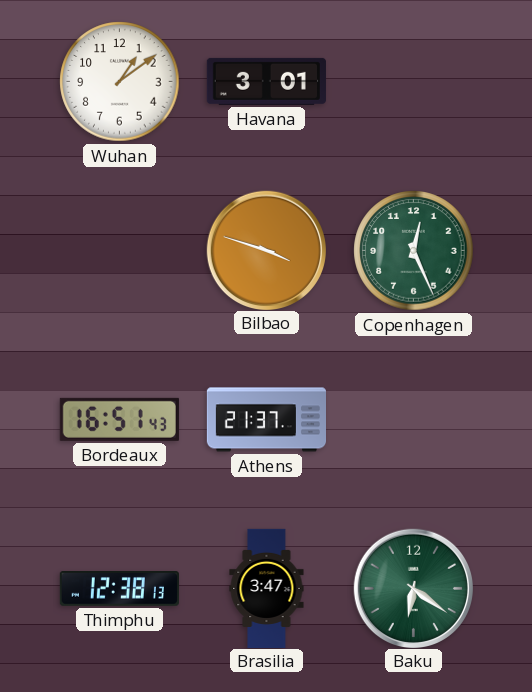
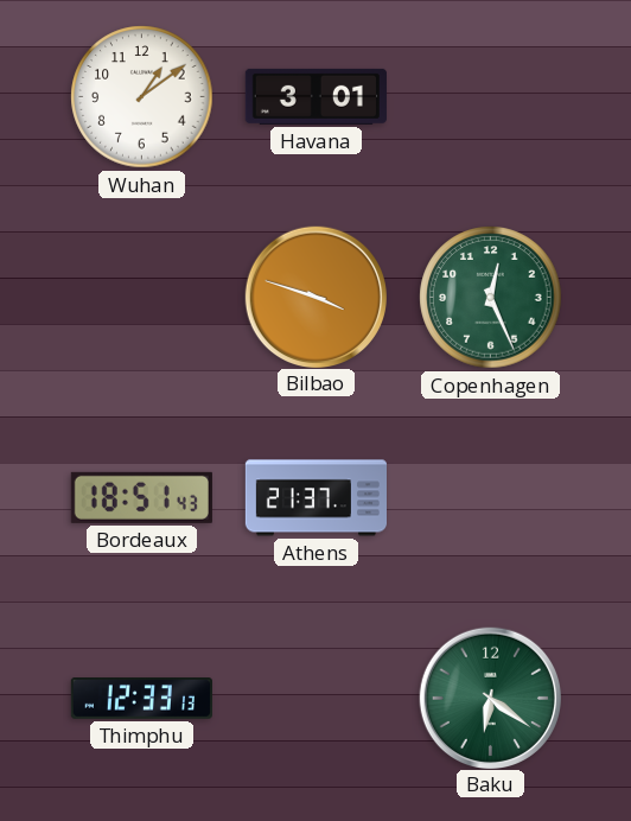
Bordeaux: 16:51 -> 18:51 (141, 497)
Thimphu: 12:38 -> 12:33 (141, 699)
Brasilia: 3:47 -> none (267, 588)
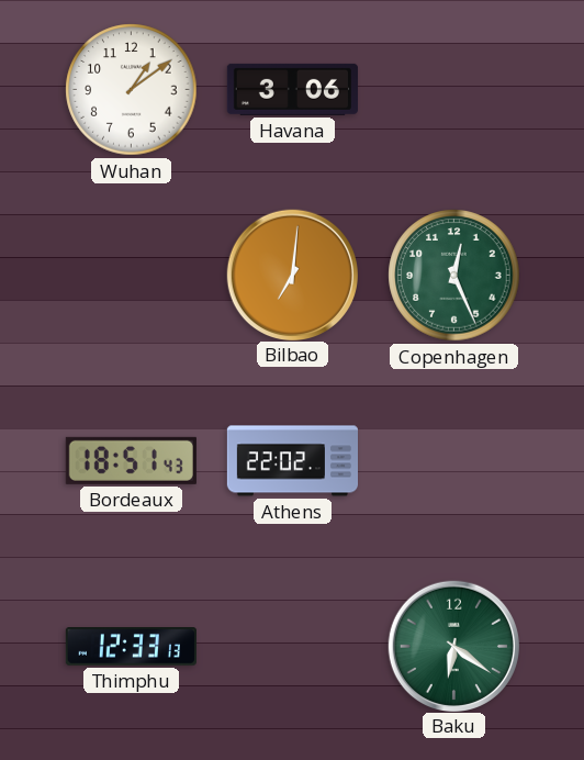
Havana: 3:01 -> 3:06 (292, 89)
Bilbao: 3:48 -> 7:01 (292, 275)
Athens: 21:37 -> 22:02 (292, 461)
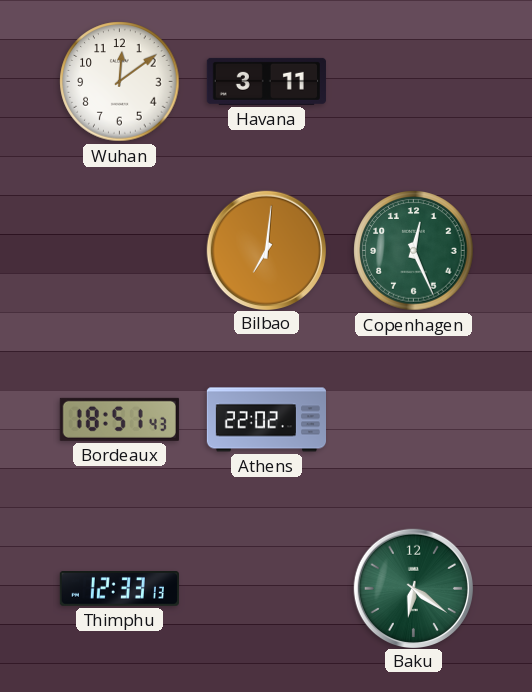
Wuhan: 1:09 -> 12:09 (120, 82)
Havana: 3:06 -> 3:11 (266, 81)
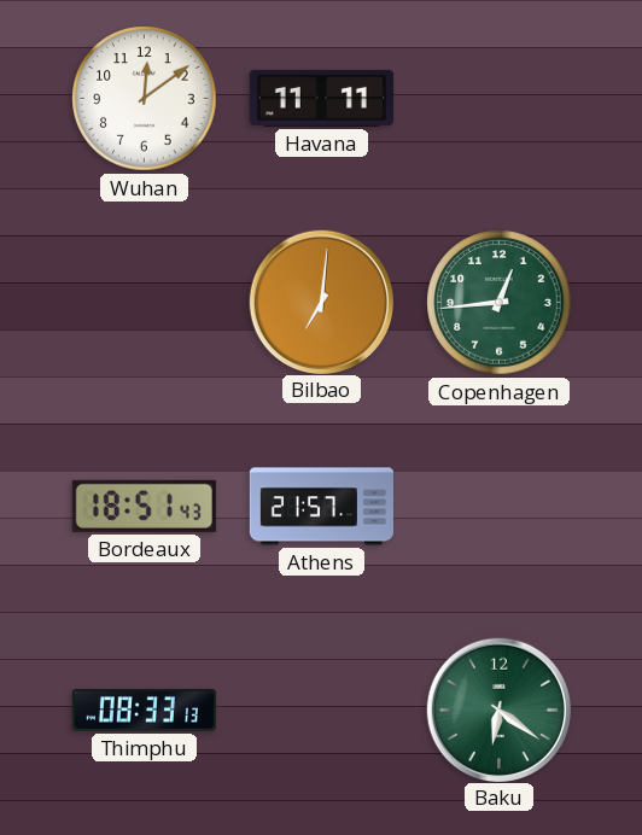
Havana: 3:11 -> 11:11 (321, 98)
Copenhagen: 12:26 -> 12:44 (500, 303)
Athens: 22:02 -> 21:57 (321, 507)
Thimphu: 12:33 -> 08:33 (144, 711)
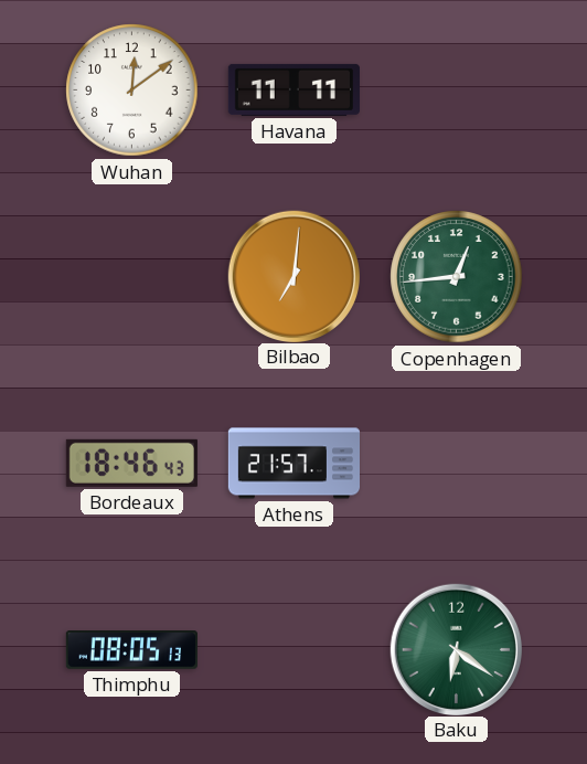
Bordeaux: 18:51 -> 18:46 (131, 463)
Thimphu: 08:33 -> 08:05 (131, 650)
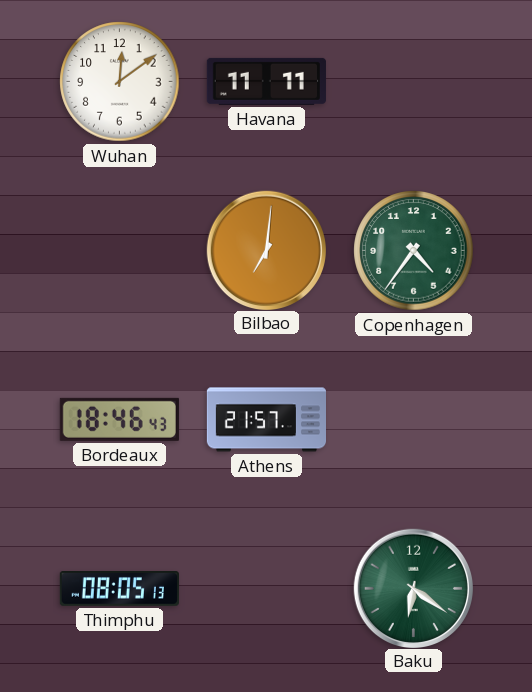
Copenhagen: 12:44 -> 4:36 (414, 251)
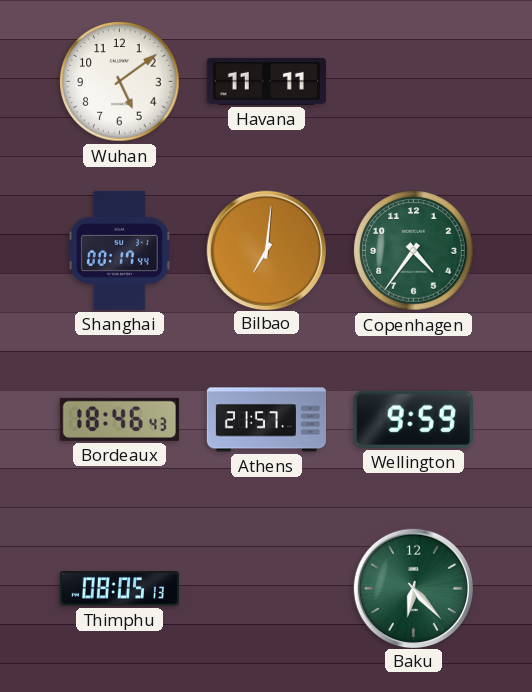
Wuhan: 12:09 -> 5:09 (120, 82)
Shanghai: none -> 00:17 (119, 250)
Wellington: none -> 9:59 (413, 419)
Baku: 6:21 -> 6:23 (413, 588)
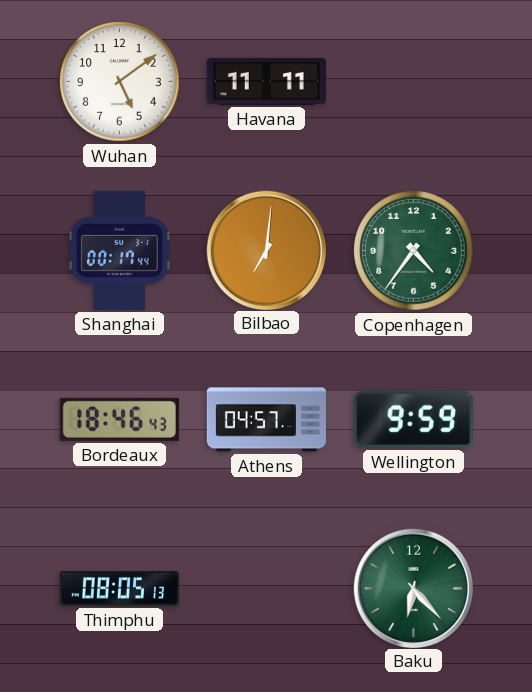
Athens: 21:57 -> 04:57 (266, 420)
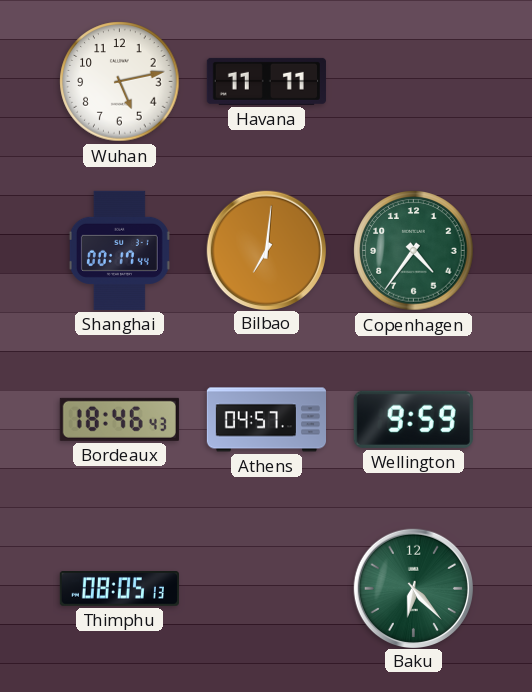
Wuhan: 5:09 -> 5:13 (120, 82)
